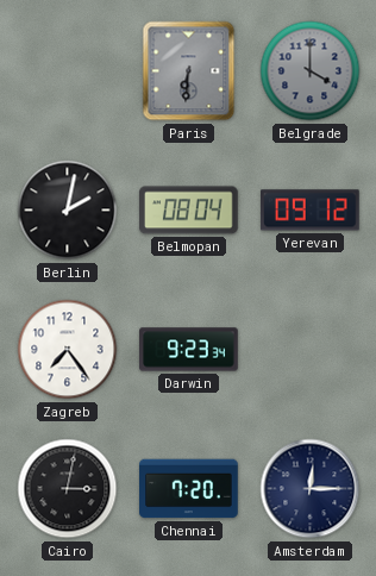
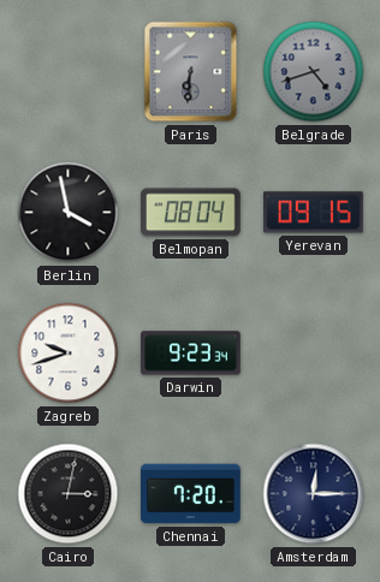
Belgrade: 4:00 -> 4:42 (314, 72)
Berlin: 2:02 -> 3:58 (69, 213)
Yerevan: 09:12 -> 09:15 (314, 213)
Zagreb: 7:24 -> 9:42 (69, 354)
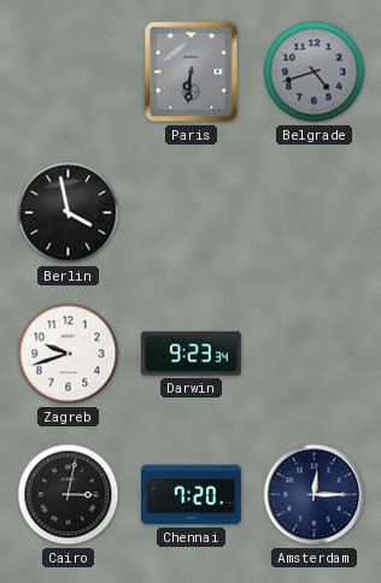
Belmopan: 08:04 -> none (191, 213)
Yerevan: 09:15 -> none (314, 213)
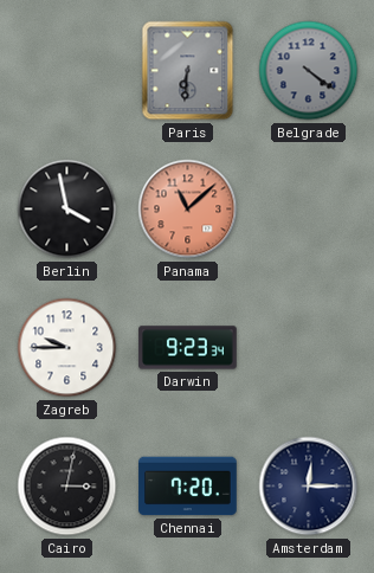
Belgrade: 4:42 -> 4:21 (309, 71)
Panama: none -> 11:08 (188, 210)
Zagreb: 9:42 -> 9:45 (67, 348)
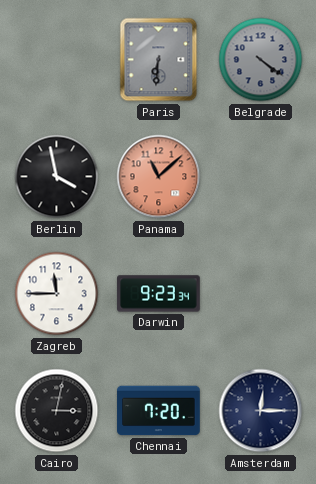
Zagreb: 9:45 -> 11:45 (57, 294)
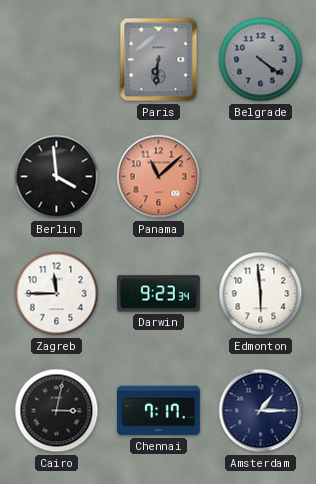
Berlin: 3:58 -> 3:59 (57, 177)
Edmonton: none -> 5:59 (261, 294)
Chennai: 7:20 -> 7:17 (159, 411)
Amsterdam: 12:15 -> 1:15 (261, 411)
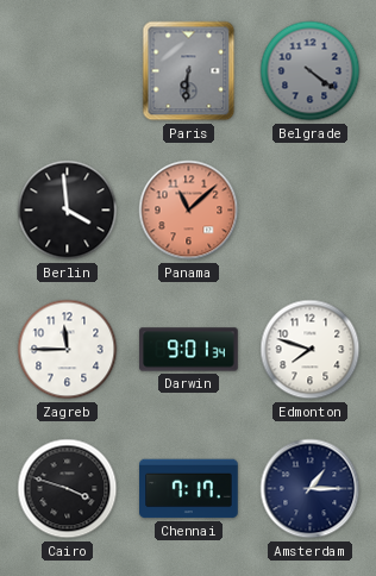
Darwin: 9:23 -> 9:01 (189, 350)
Edmonton: 5:59 -> 7:48 (311, 350)
Cairo: 3:02 -> 3:48 (68, 489)
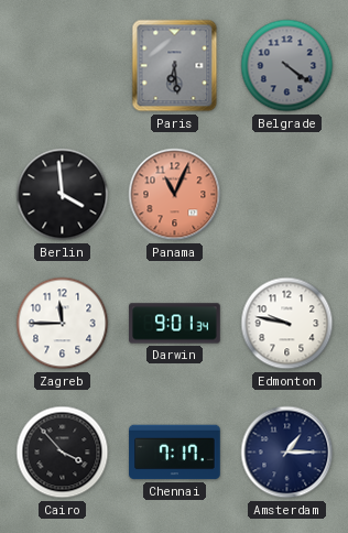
Paris: 6:31 -> 6:29 (175, 66)
Panama: 11:08 -> 11:04 (175, 195)
Edmonton: 7:48 -> 9:47 (287, 324)
Cairo: 3:48 -> 3:53 (63, 453)
